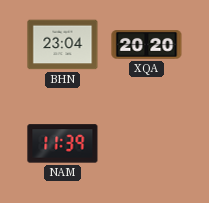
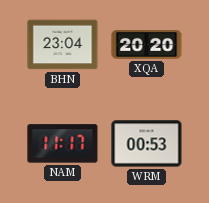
NAM: 11:39 -> 11:17 (63, 144)
WRM: none -> 00:53 (147, 144)
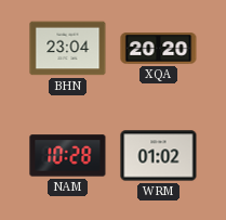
NAM: 11:17 -> 10:28 (68, 156)
WRM: 00:53 -> 01:02 (159, 156)
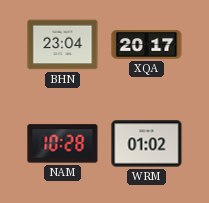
XQA: 20:20 -> 20:17 (147, 45)
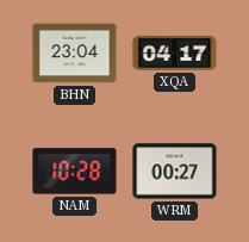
XQA: 20:17 -> 04:17 (175, 54)
WRM: 01:02 -> 00:27 (175, 172)
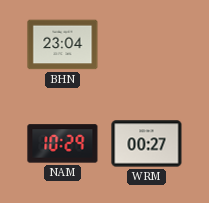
XQA: 04:17 -> none (175, 54)
NAM: 10:28 -> 10:29 (63, 144)
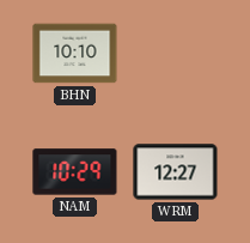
BHN: 23:04 -> 10:10 (75, 54)
WRM: 00:27 -> 12:27 (176, 172)
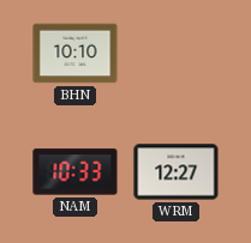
NAM: 10:29 -> 10:33 (76, 172)
